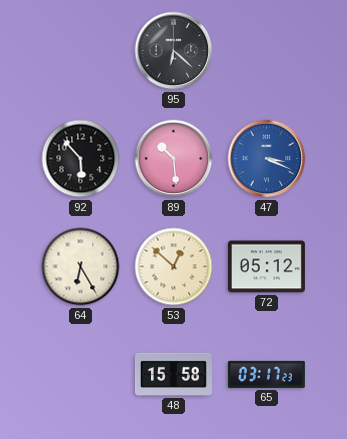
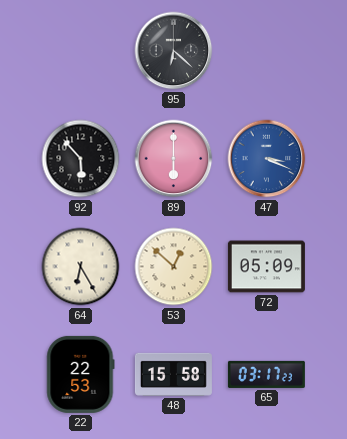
89: 10:29 -> 6:00 (174, 159)
72: 05:12 -> 05:09 (266, 267)
22: none -> 22:53 (81, 374)
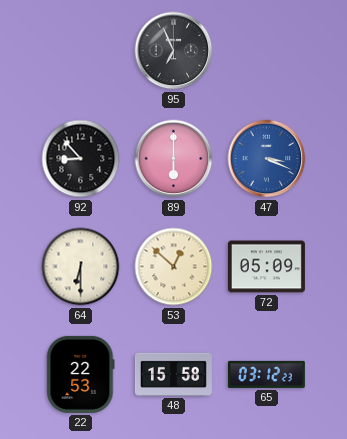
95: 6:22 -> 6:56 (174, 51)
92: 5:53 -> 8:53 (81, 159)
64: 6:25 -> 6:30 (81, 267)
65: 03:17 -> 03:12 (266, 374)
